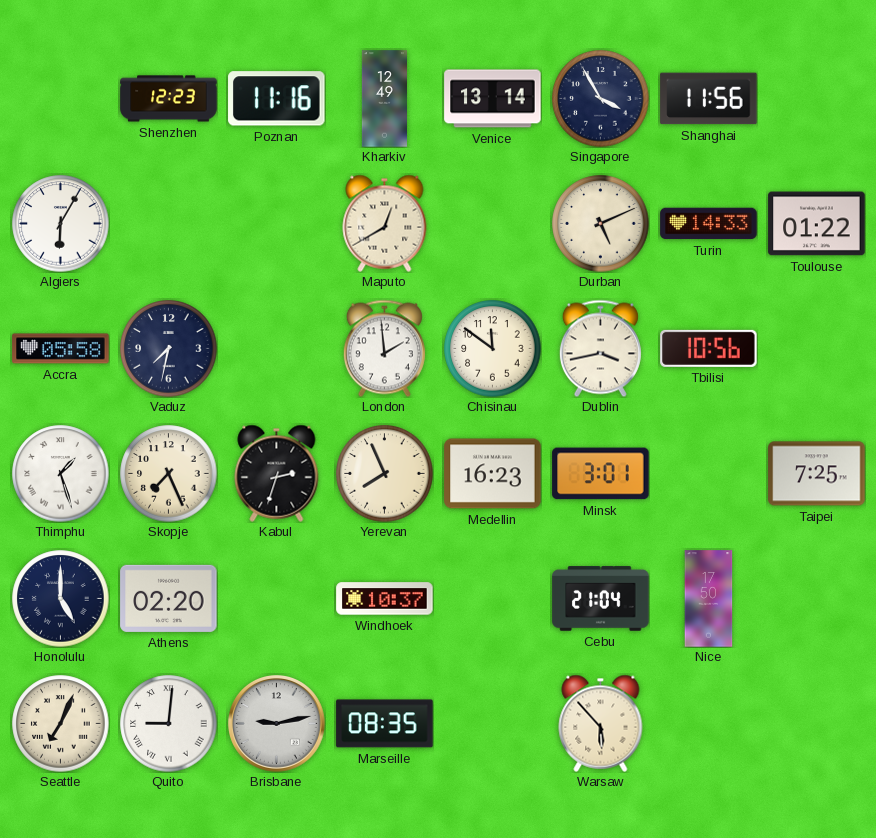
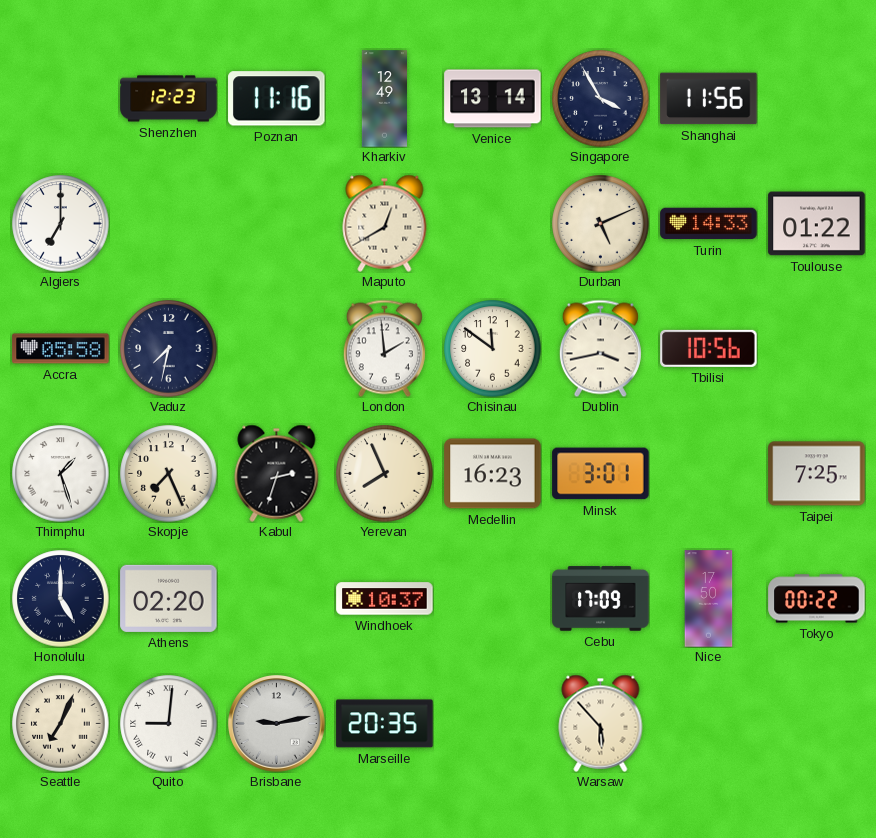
Algiers: 6:05 -> 7:00 (61, 224)
Cebu: 21:04 -> 17:09 (601, 599)
Tokyo: none -> 00:22 (817, 599)
Marseille: 08:35 -> 20:35 (385, 724)
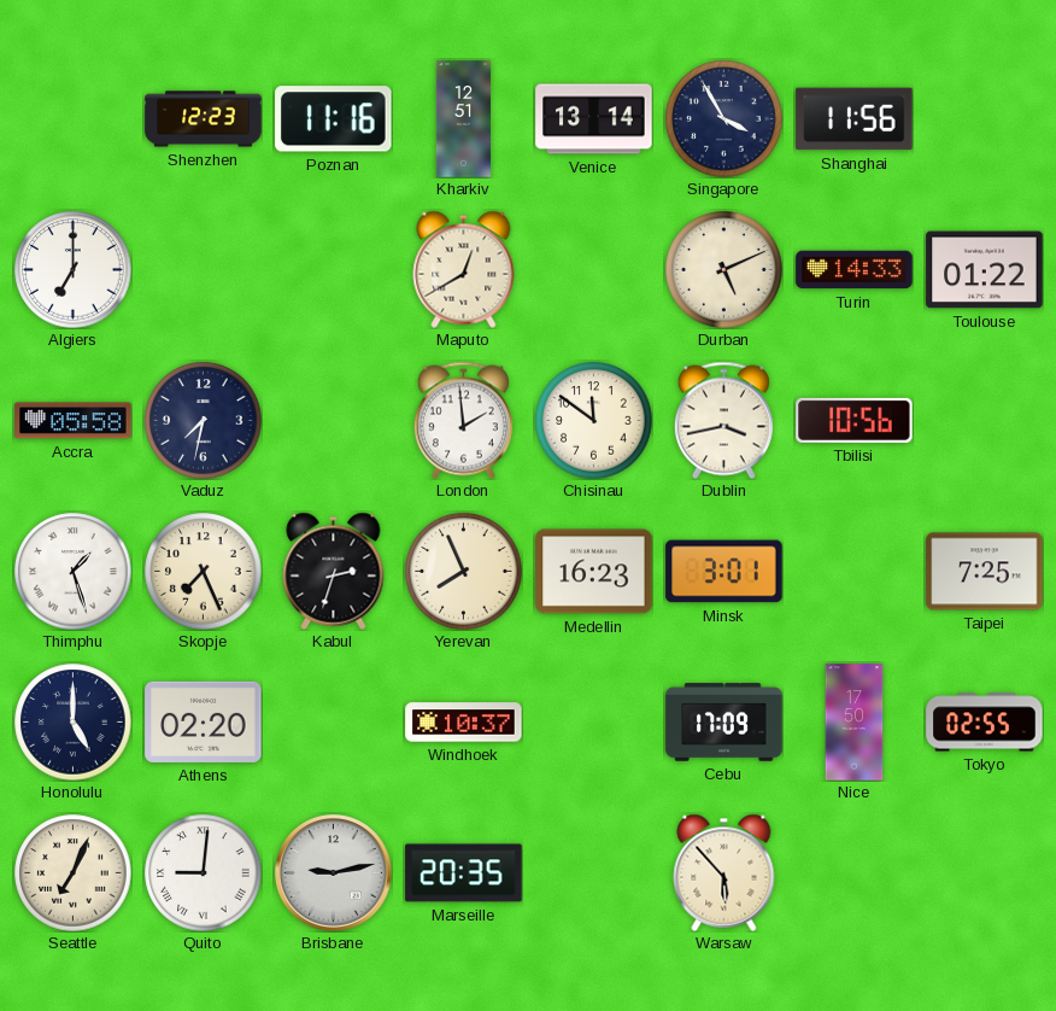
Kharkiv: 12:49 -> 12:51 (463, 119)
Tokyo: 00:22 -> 02:55 (985, 723)
